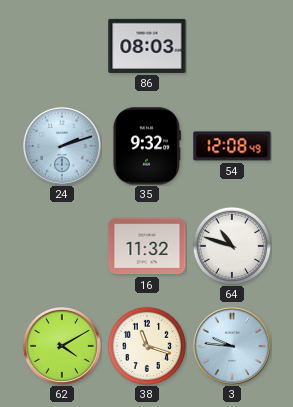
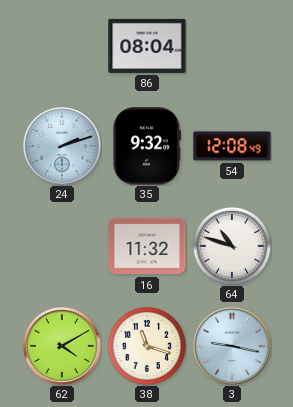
86: 08:03 -> 08:04 (147, 46)
3: 9:46 -> 9:17 (232, 346)
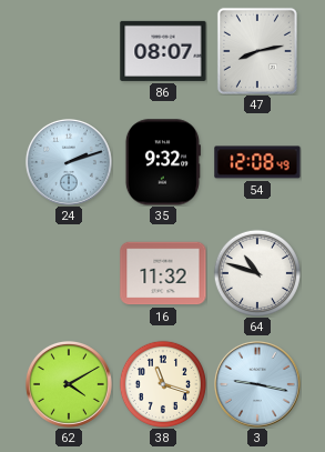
86: 08:04 -> 08:07 (163, 51)
47: none -> 8:13 (257, 51)
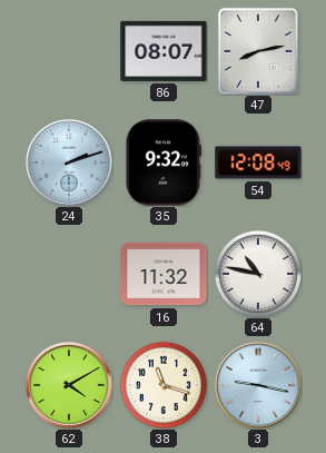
64: 10:48 -> 10:47 (258, 274)
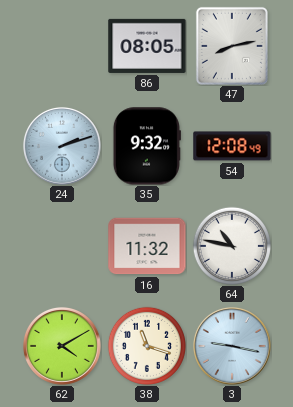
86: 08:07 -> 08:05 (147, 46)
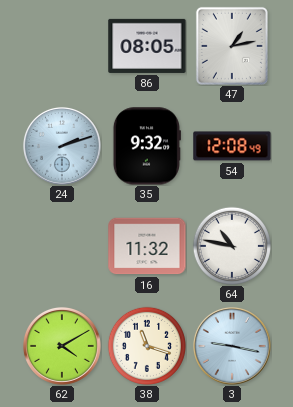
47: 8:13 -> 1:13 (232, 46)
